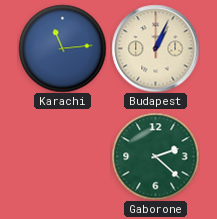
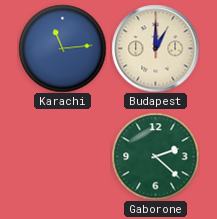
Budapest: 1:04 -> 1:00 (155, 48)
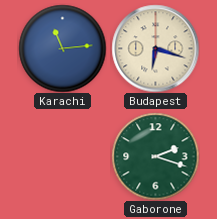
Budapest: 1:00 -> 6:18 (155, 48)
Gaborone: 2:22 -> 2:18 (155, 156)
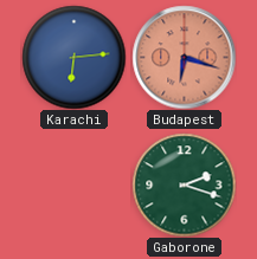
Karachi: 11:14 -> 6:14 (73, 57)
Budapest dial: cream -> salmon (184, 57)
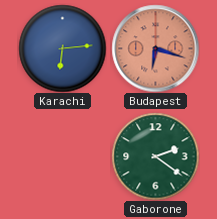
Gaborone: 2:18 -> 2:21 (155, 156)
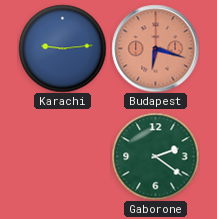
Karachi: 6:14 -> 9:14 (62, 48)
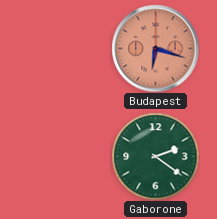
Karachi: 9:14 -> none (62, 48)
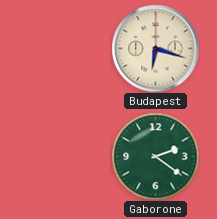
Budapest dial: salmon -> cream (155, 48)
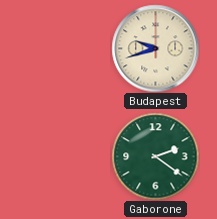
Budapest: 6:18 -> 9:42 (155, 48)
